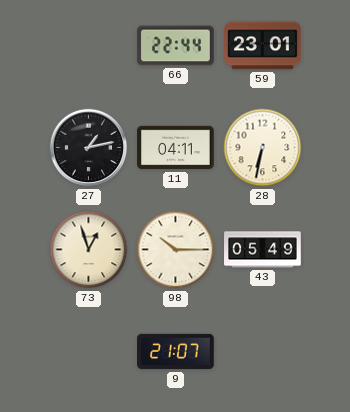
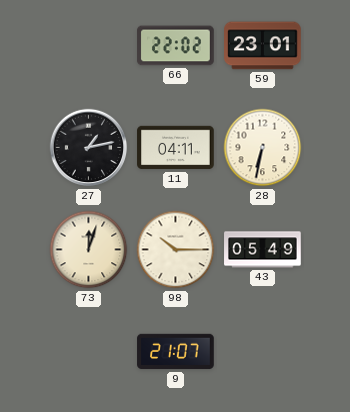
66: 22:44 -> 22:02 (176, 46)
73: 12:57 -> 12:03 (89, 250)
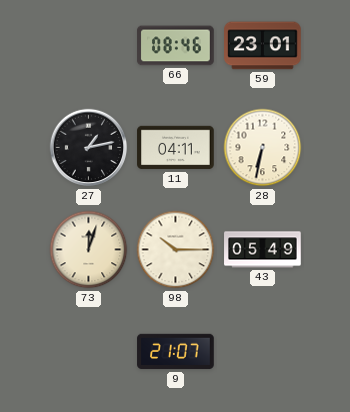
66: 22:02 -> 08:46 (176, 46)
